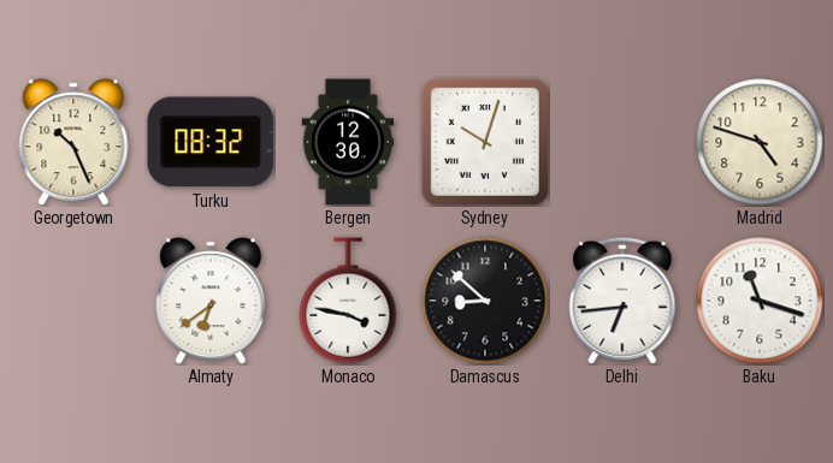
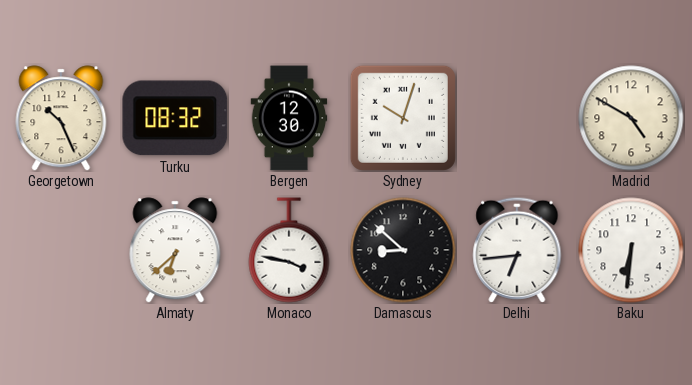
Madrid: 4:48 -> 4:50 (631, 118)
Almaty: 6:39 -> 6:38 (175, 250)
Baku: 11:18 -> 6:31 (631, 250)
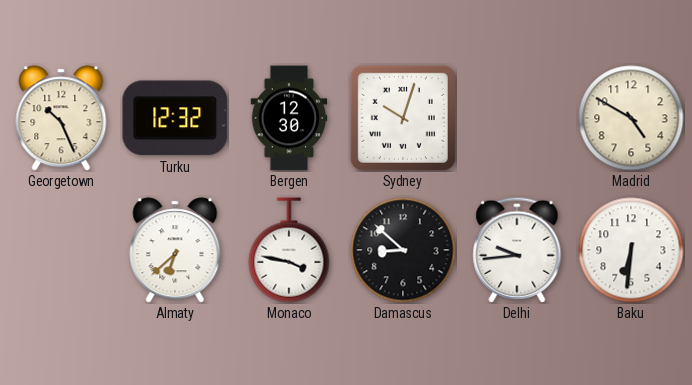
Turku: 08:32 -> 12:32 (175, 118)
Delhi: 6:44 -> 9:44 (517, 250)
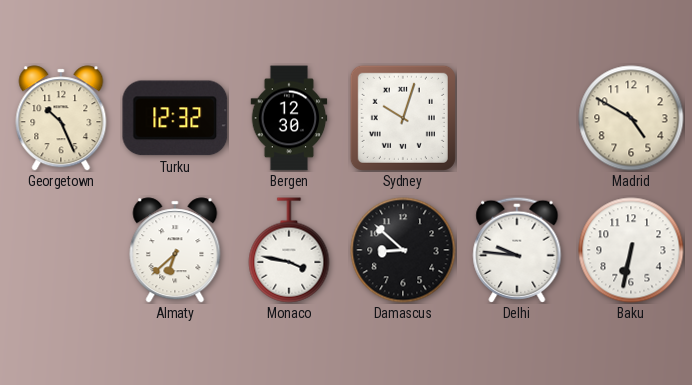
Delhi: 9:44 -> 9:46 (517, 250)
Baku: 6:31 -> 6:32 (631, 250)
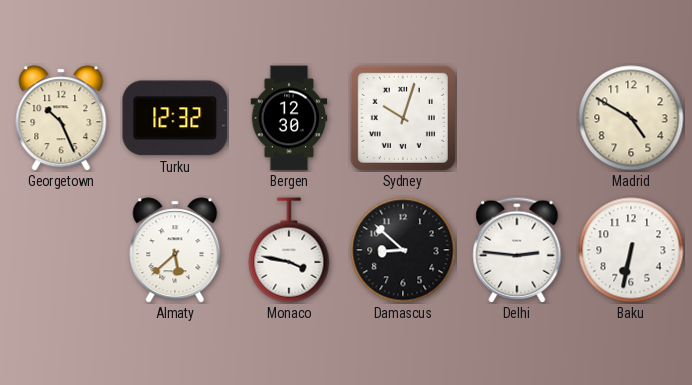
Almaty: 6:38 -> 5:38 (175, 250)
Delhi: 9:46 -> 2:46 (517, 250)
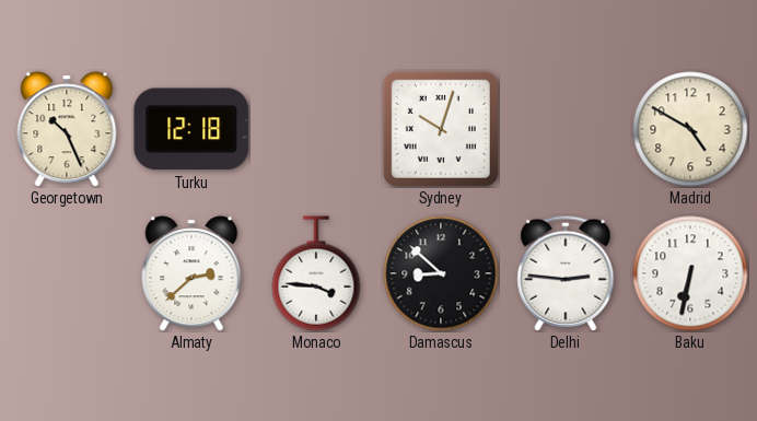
Turku: 12:32 -> 12:18 (191, 129)
Bergen: 12:30 -> none (289, 118)
Almaty: 5:38 -> 2:38 (191, 273)
Monaco: 3:47 -> 3:46 (316, 273)
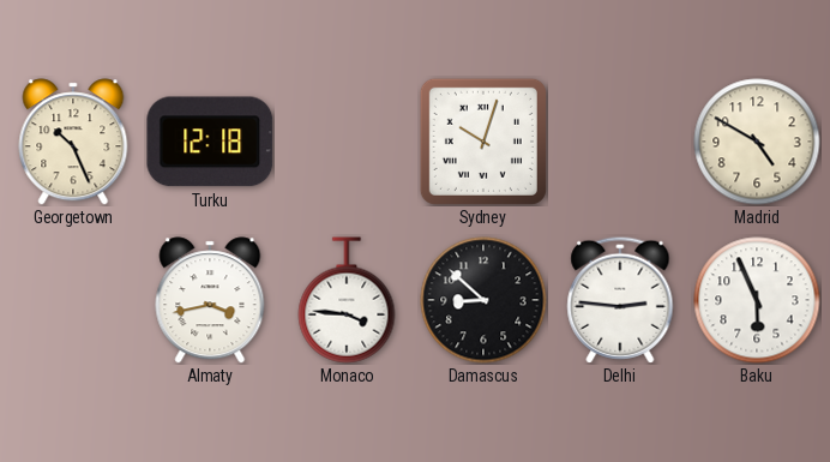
Almaty: 2:38 -> 3:43 (210, 300)
Baku: 6:32 -> 5:56 (757, 300)
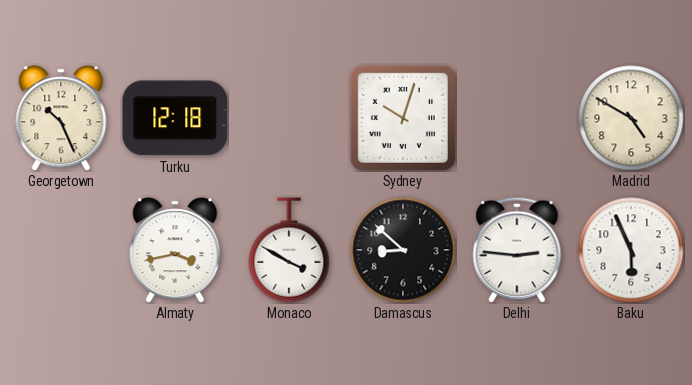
Monaco: 3:46 -> 3:50 (289, 250)
